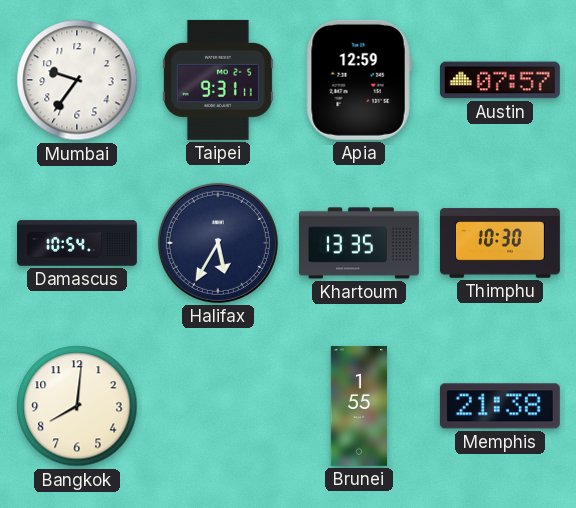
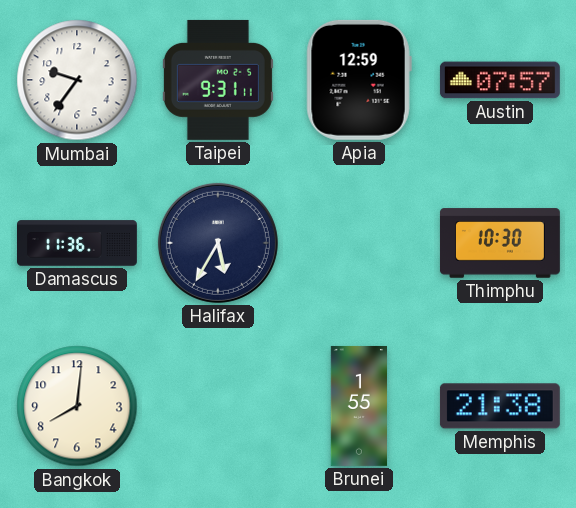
Damascus: 10:54 -> 11:36 (78, 243)
Khartoum: 13:35 -> none (359, 243)
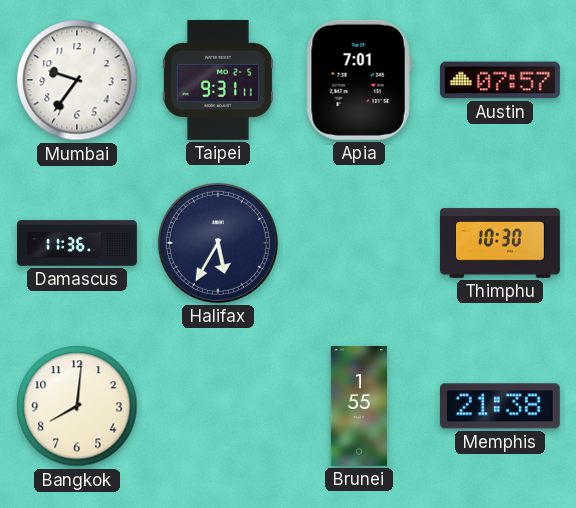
Apia: 12:59 -> 7:01 (359, 80)
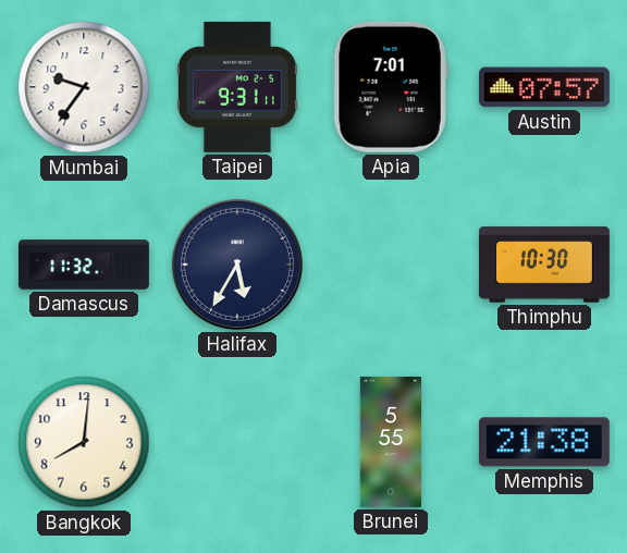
Damascus: 11:36 -> 11:32 (85, 265)
Brunei: 1:55 -> 5:55 (390, 442)
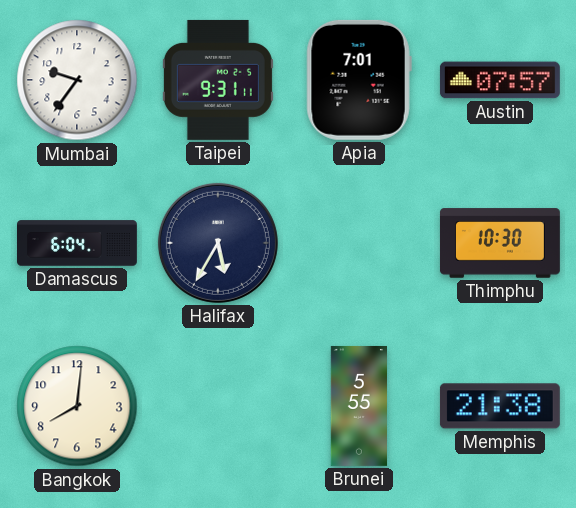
Damascus: 11:32 -> 6:04 (78, 243)
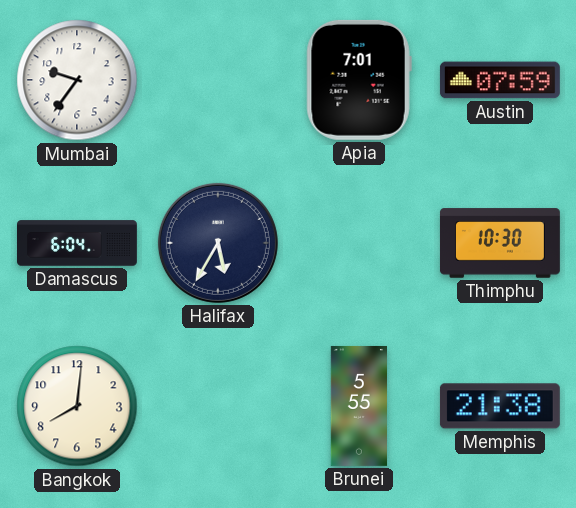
Taipei: 9:31 -> none (218, 80)
Austin: 07:57 -> 07:59 (500, 80)
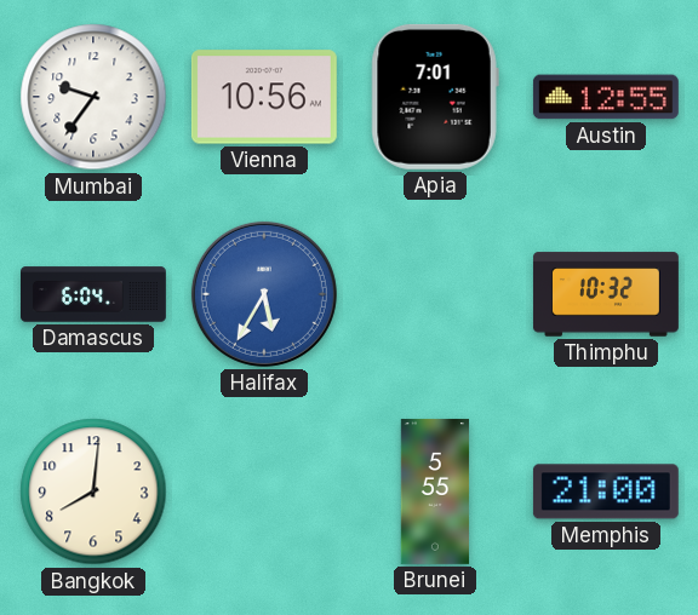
Vienna: none -> 10:56 (264, 97)
Austin: 07:59 -> 12:55 (606, 97)
Halifax dial: navy -> blue (264, 294)
Thimphu: 10:30 -> 10:32 (606, 294)
Memphis: 21:38 -> 21:00 (606, 492)
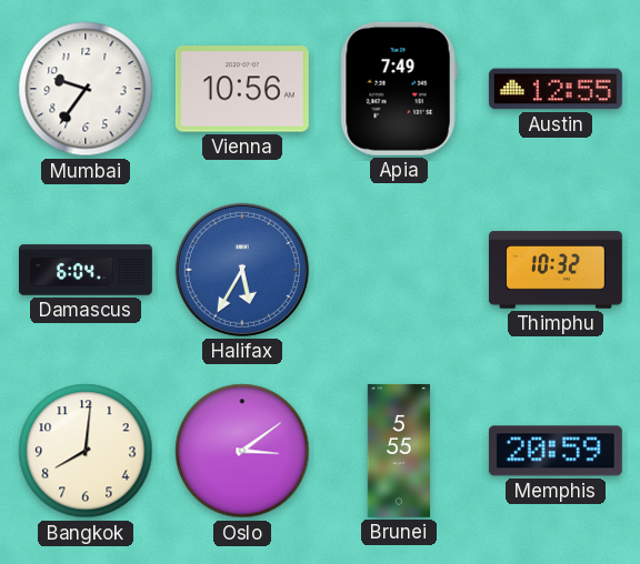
Apia: 7:01 -> 7:49 (399, 89)
Oslo: none -> 3:09 (242, 451)
Memphis: 21:00 -> 20:59 (556, 451)
